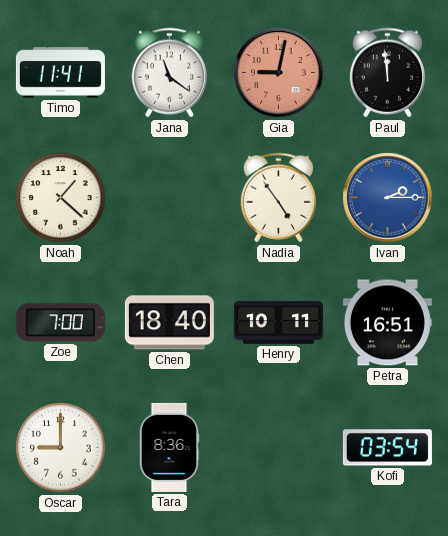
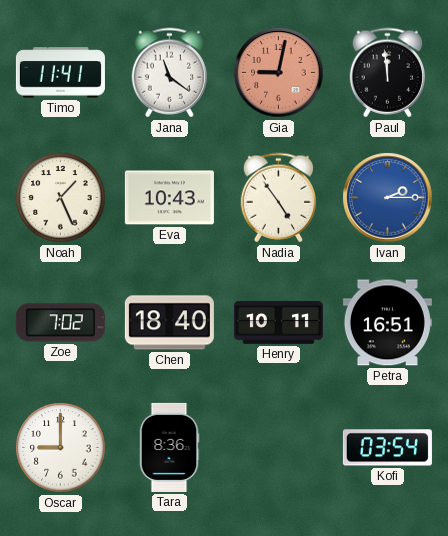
Noah: 1:22 -> 1:26 (61, 198)
Eva: none -> 10:43 (169, 198)
Zoe: 7:00 -> 7:02 (60, 323)
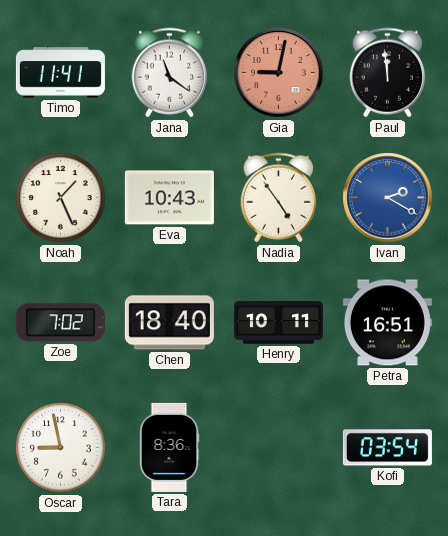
Ivan: 2:15 -> 2:20 (388, 198)
Oscar: 9:00 -> 8:58 (61, 448)
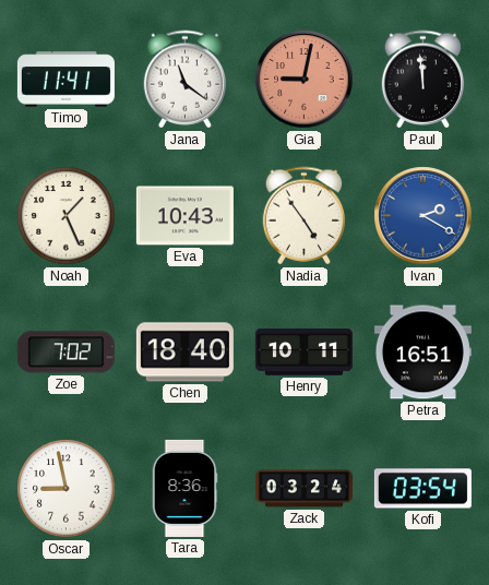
Zack: none -> 03:24 (303, 489)
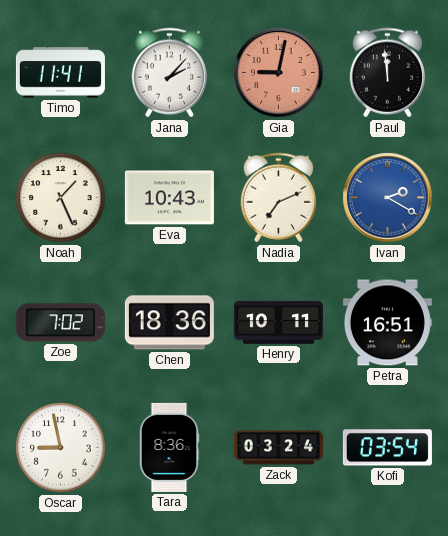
Jana: 11:21 -> 2:07 (170, 73)
Nadia: 4:54 -> 7:11 (279, 198)
Chen: 18:40 -> 18:36 (169, 323)
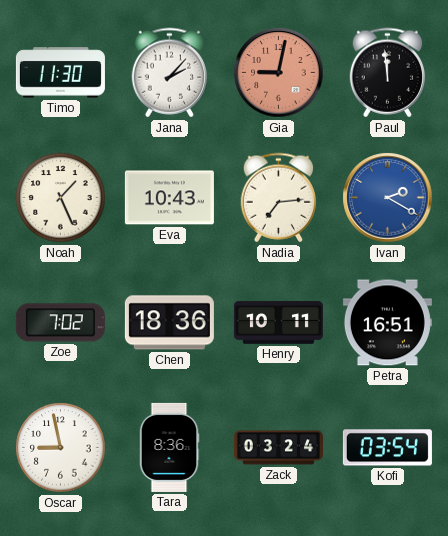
Timo: 11:41 -> 11:30 (60, 73)
Nadia: 7:11 -> 7:14 (279, 198)
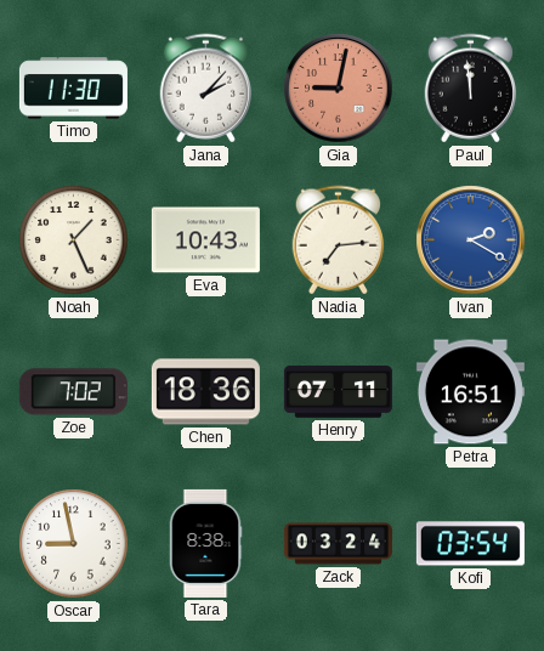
Henry: 10:11 -> 07:11 (338, 392)
Tara: 8:36 -> 8:38 (205, 543)
